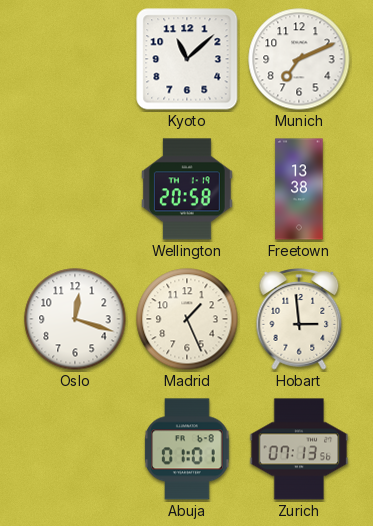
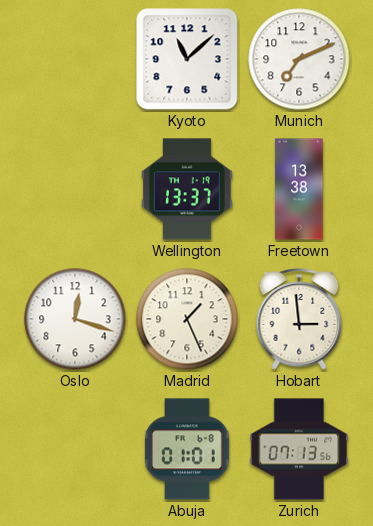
Wellington: 20:58 -> 13:37 (187, 189)
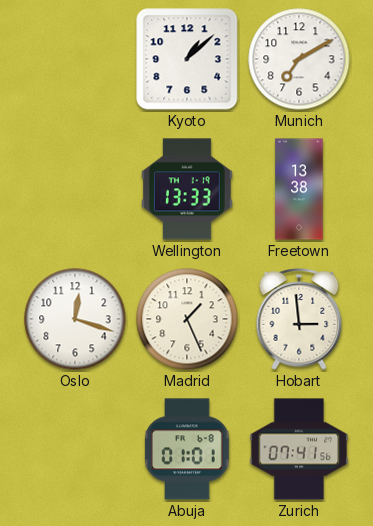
Kyoto: 11:08 -> 1:08 (187, 59)
Munich: 7:11 -> 7:10 (299, 59)
Wellington: 13:37 -> 13:33 (187, 189)
Zurich: 07:13 -> 07:41 (299, 449)
